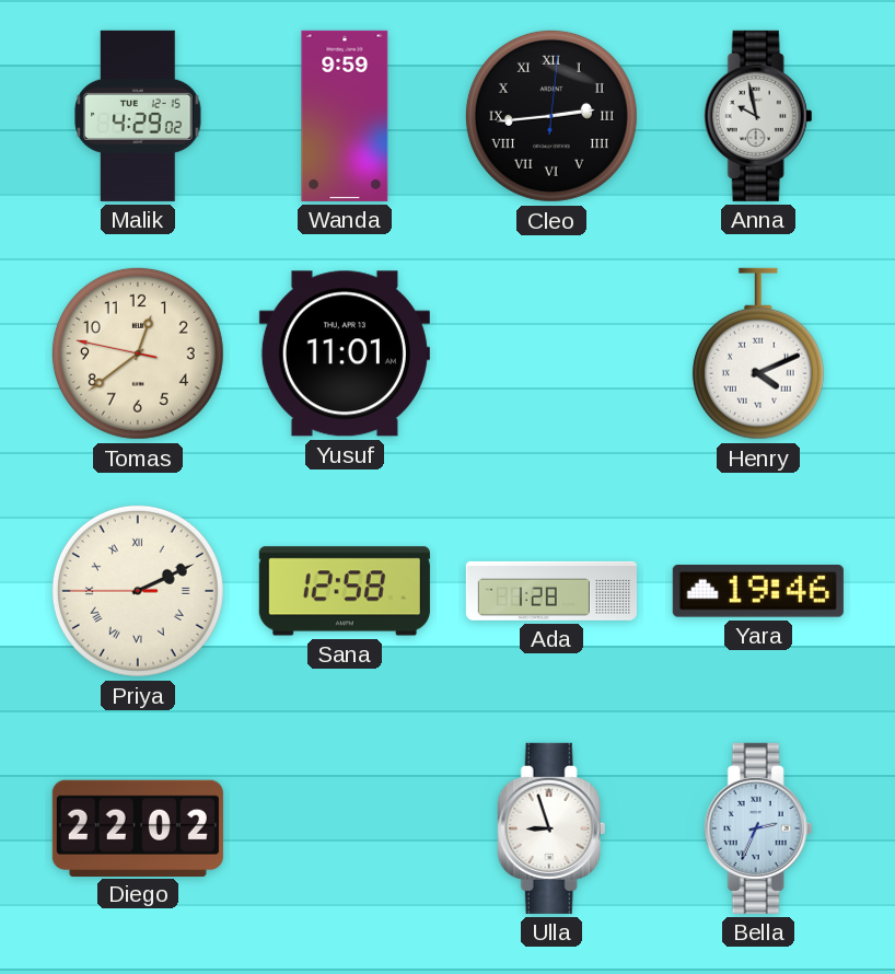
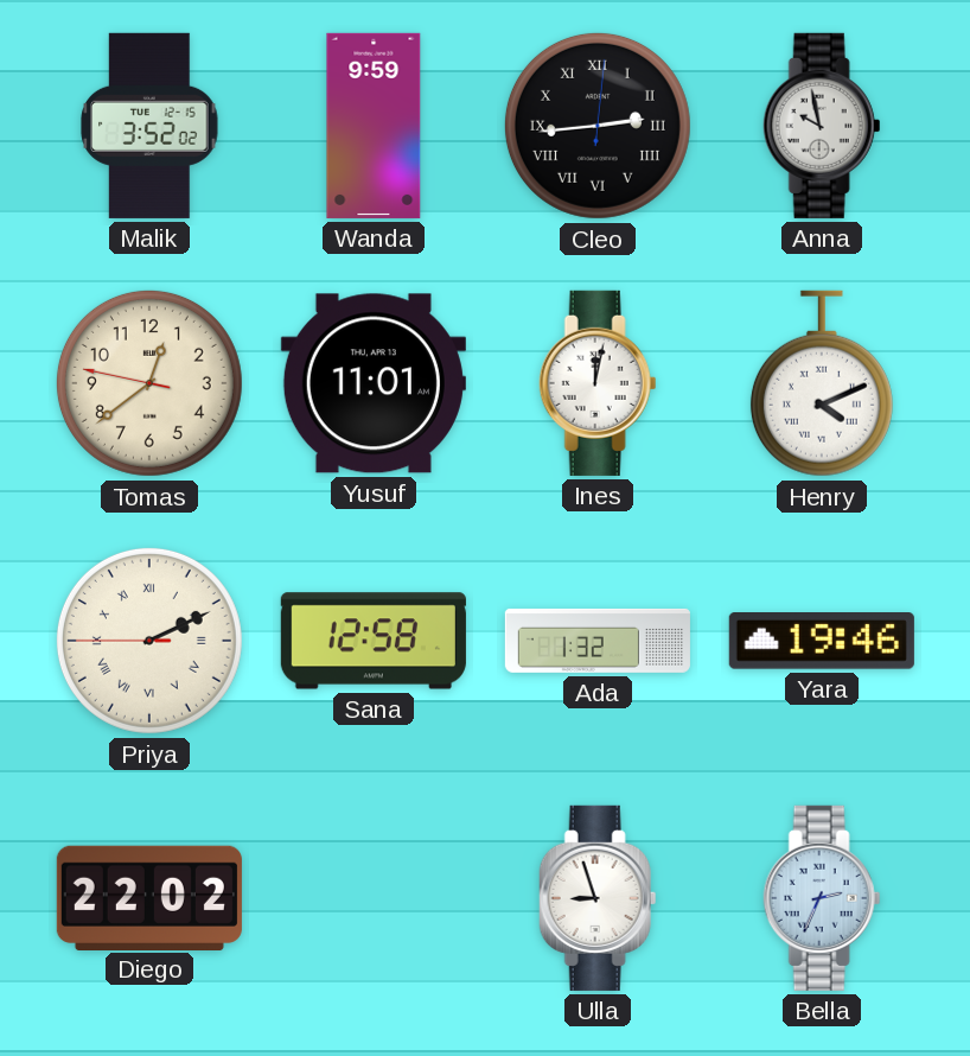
Malik: 4:29 -> 3:52 (149, 126)
Ines: none -> 12:02 (598, 383)
Ada: 1:28 -> 1:32 (598, 641)
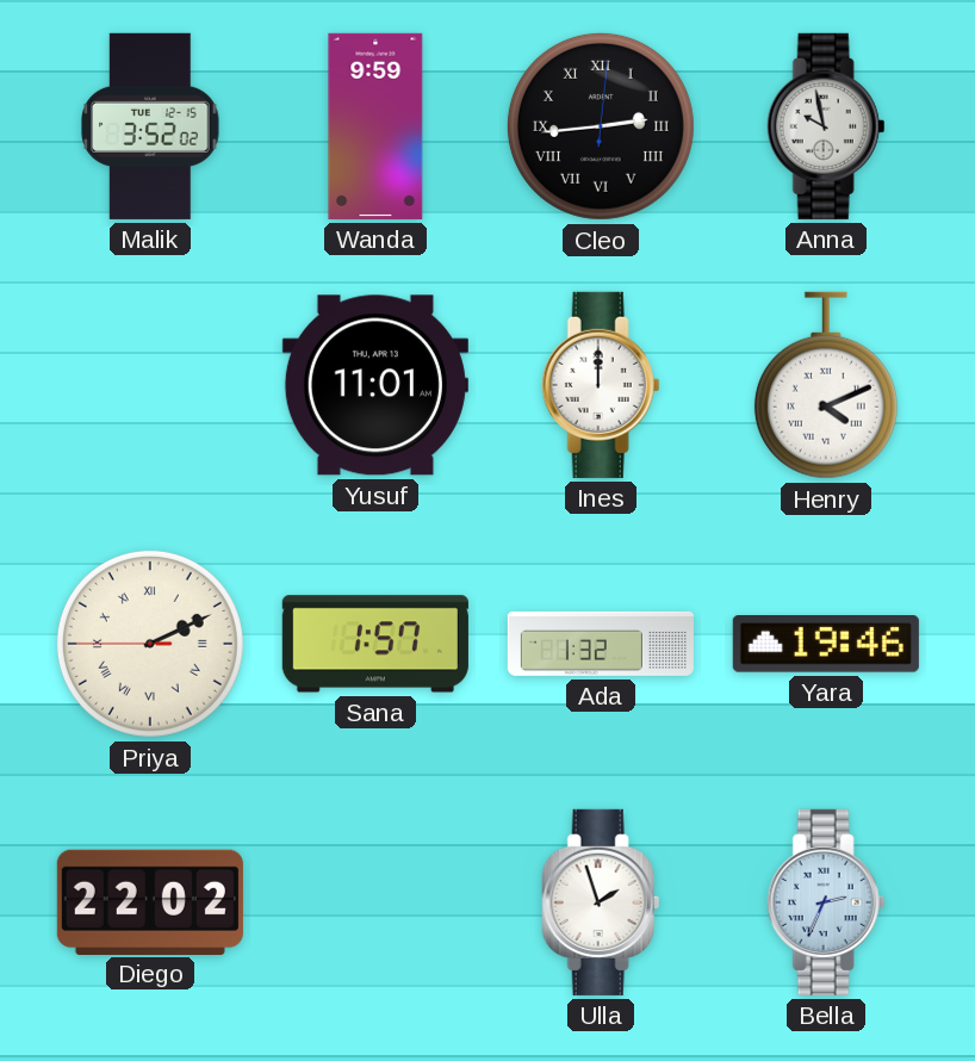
Tomas: 12:38 -> none (149, 383)
Ines: 12:02 -> 12:00 (601, 385)
Sana: 12:58 -> 1:57 (375, 644)
Ulla: 8:57 -> 1:57 (601, 902)
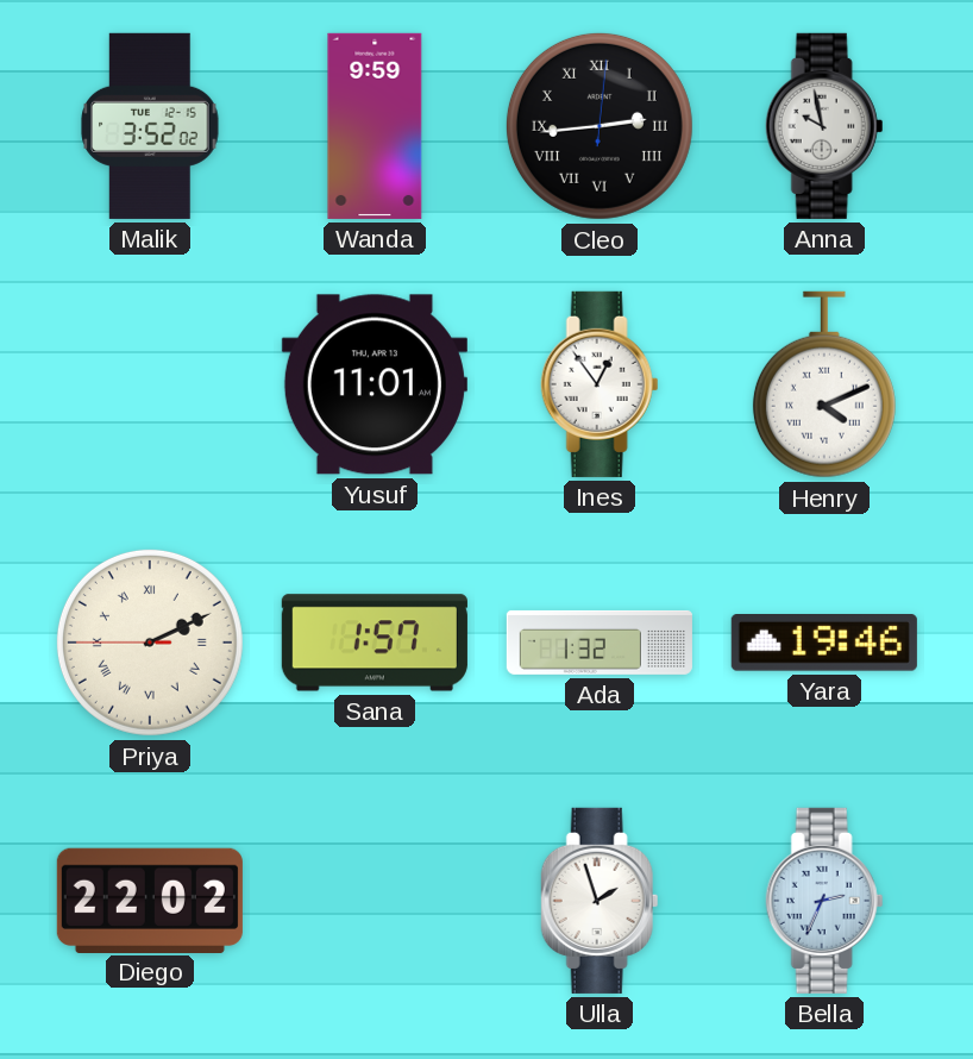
Ines: 12:00 -> 12:54 (600, 384)
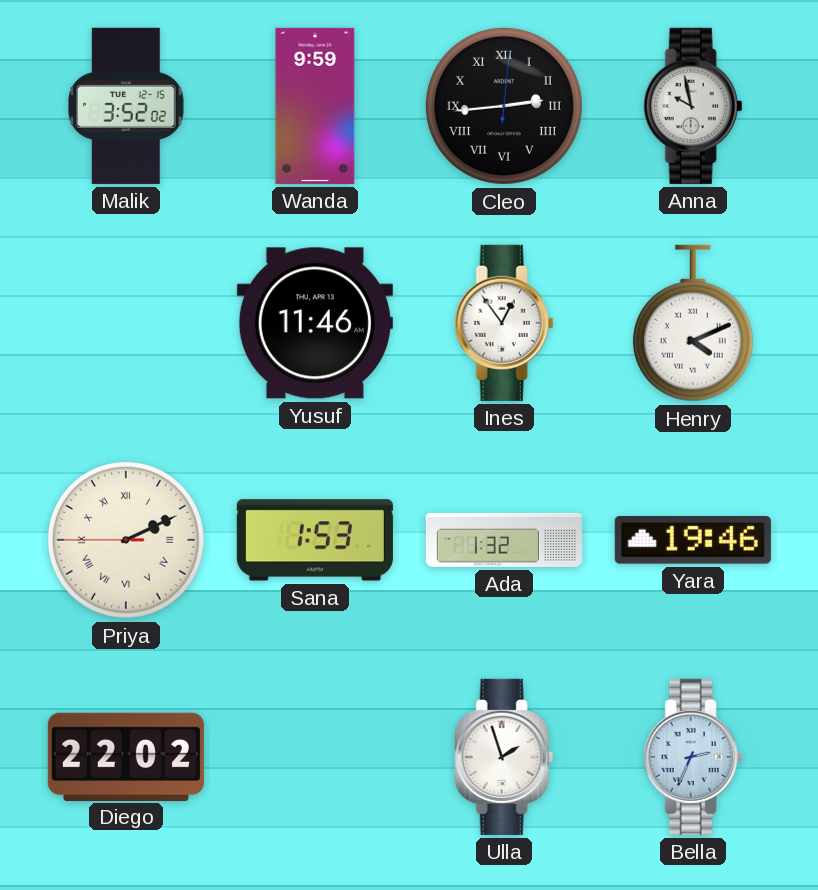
Yusuf: 11:01 -> 11:46 (315, 323)
Sana: 1:57 -> 1:53 (315, 540)
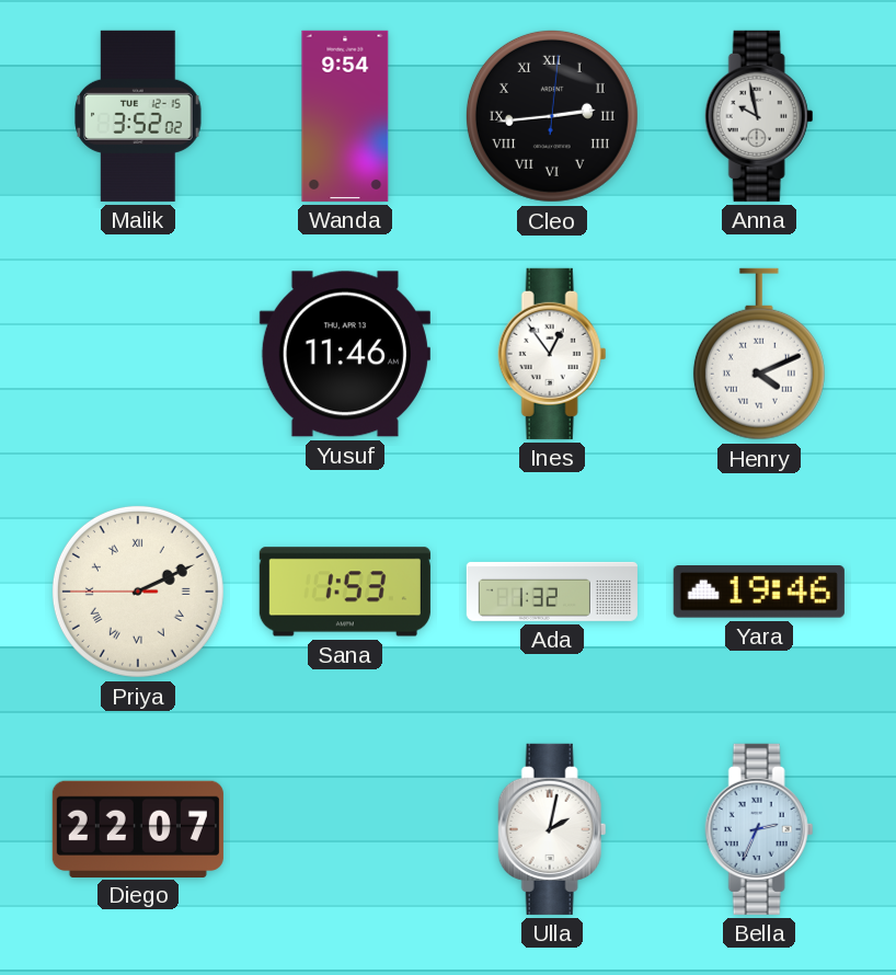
Wanda: 9:59 -> 9:54 (345, 116)
Diego: 22:02 -> 22:07 (138, 828)
Ulla: 1:57 -> 2:02 (552, 829)
